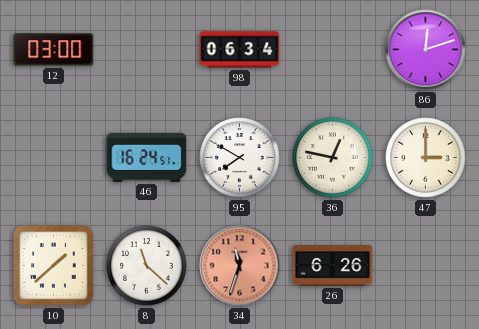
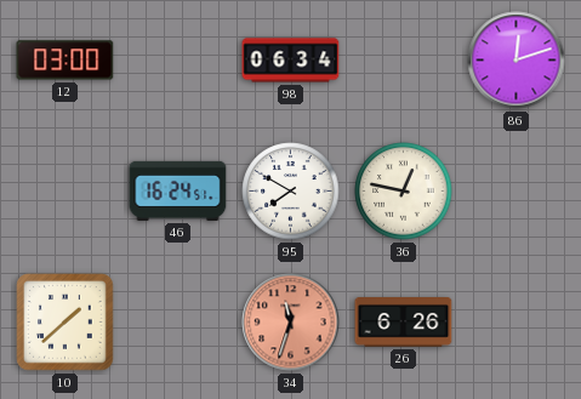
47: 3:00 -> none (426, 158)
8: 11:22 -> none (147, 266)
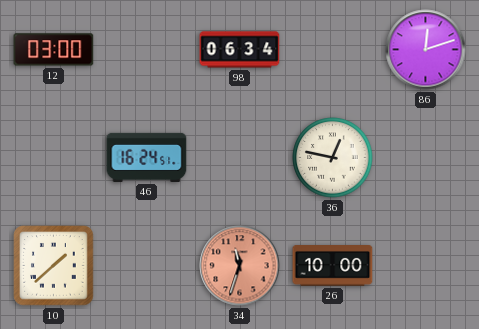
95: 7:50 -> none (291, 192)
26: 6:26 -> 10:00 (333, 266)
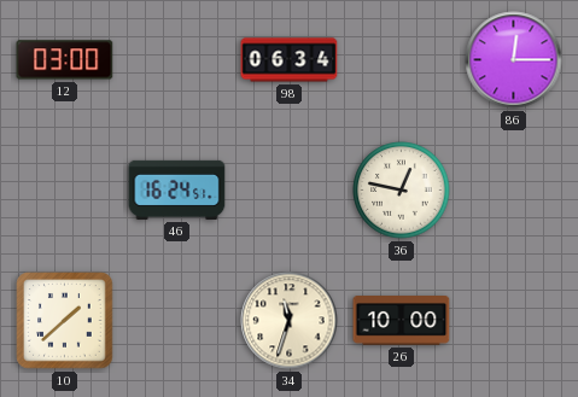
86: 12:12 -> 12:15 (514, 60)
34 dial: salmon -> cream (290, 321)
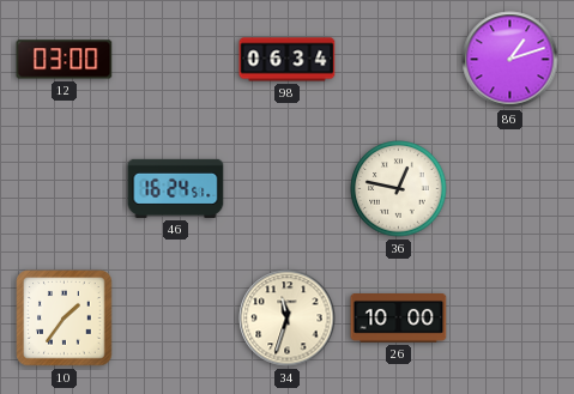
86: 12:15 -> 1:12 (510, 60)
10: 1:38 -> 1:36 (65, 319)
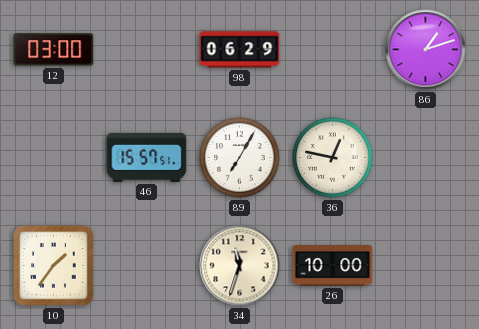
98: 06:34 -> 06:29 (240, 50)
46: 16:24 -> 15:57 (147, 157)
89: none -> 7:05 (240, 158)
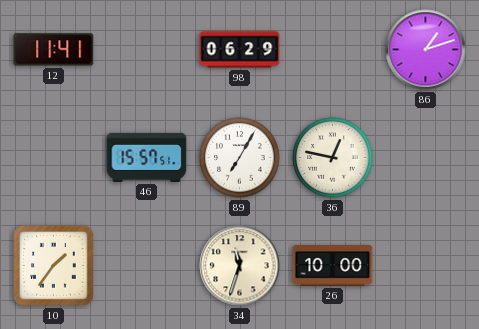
12: 03:00 -> 11:41 (54, 50)
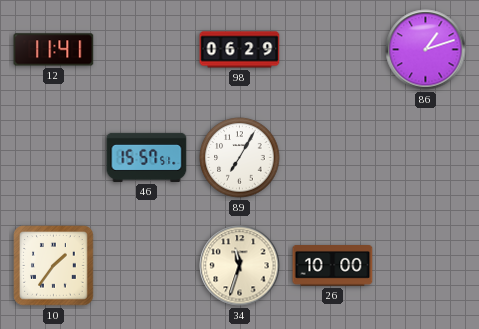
36: 12:47 -> none (333, 158)
